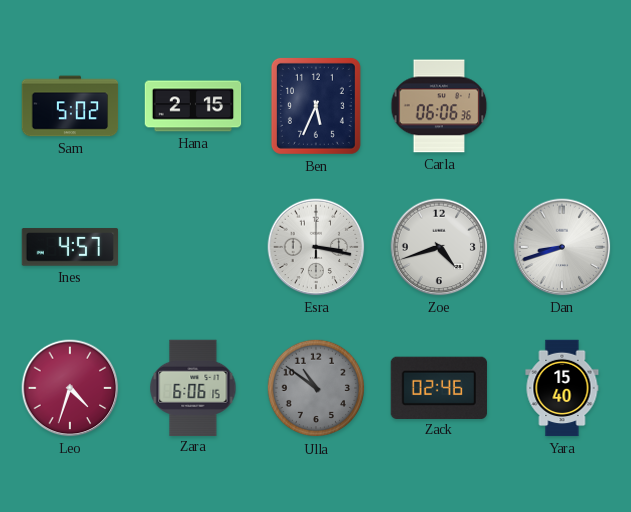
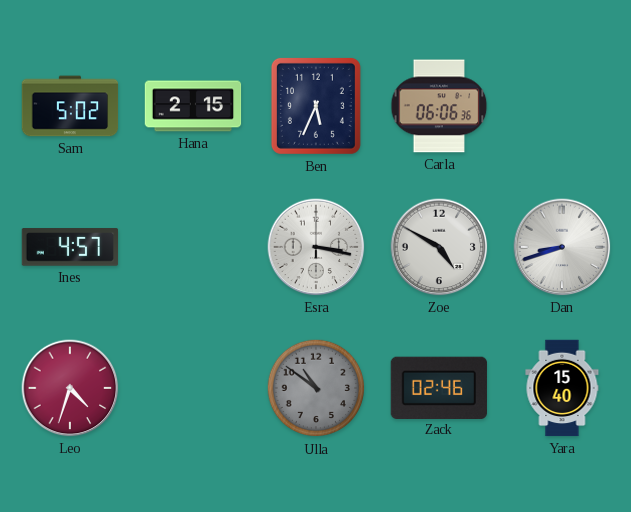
Zoe: 4:42 -> 4:50 (439, 247)
Zara: 6:06 -> none (193, 387)
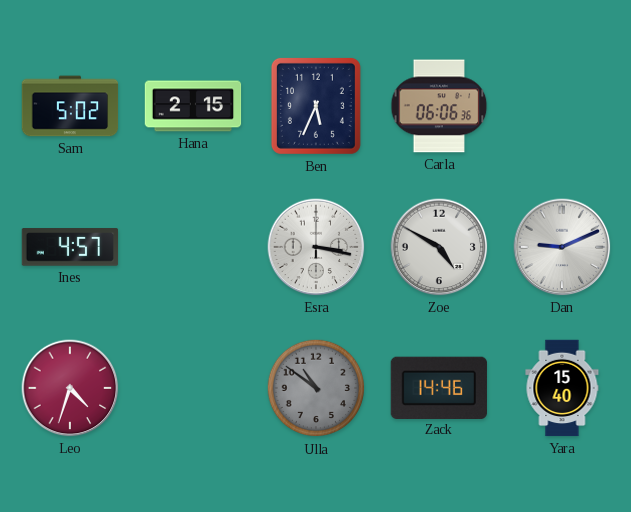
Dan: 8:42 -> 9:11 (562, 247)
Zack: 02:46 -> 14:46 (439, 387)
